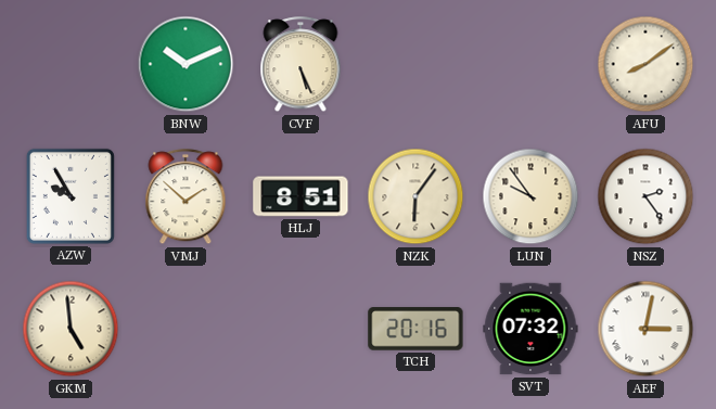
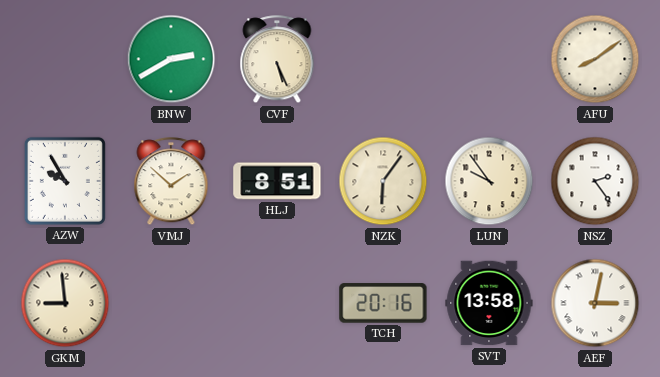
BNW: 10:11 -> 2:40 (171, 59)
GKM: 4:59 -> 8:59 (65, 303)
SVT: 07:32 -> 13:58 (489, 303)
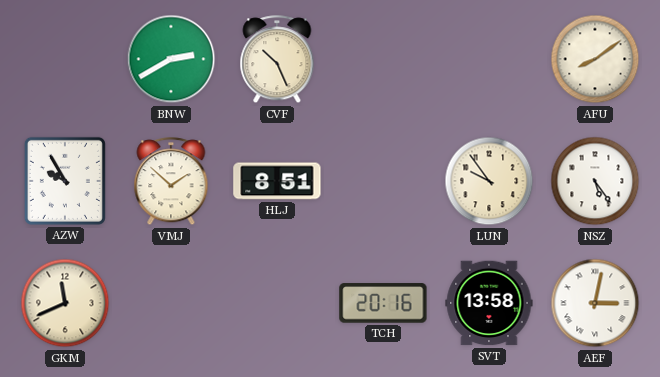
CVF: 5:26 -> 10:26 (277, 60)
NZK: 6:06 -> none (383, 181)
NSZ: 2:24 -> 5:24 (595, 181)
GKM: 8:59 -> 11:41 (65, 303)
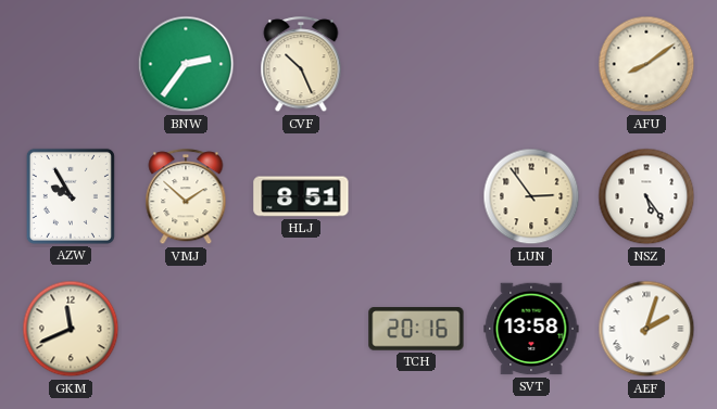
BNW: 2:40 -> 2:36 (186, 64)
LUN: 9:54 -> 2:54 (531, 196)
AEF: 3:02 -> 2:03 (646, 329)
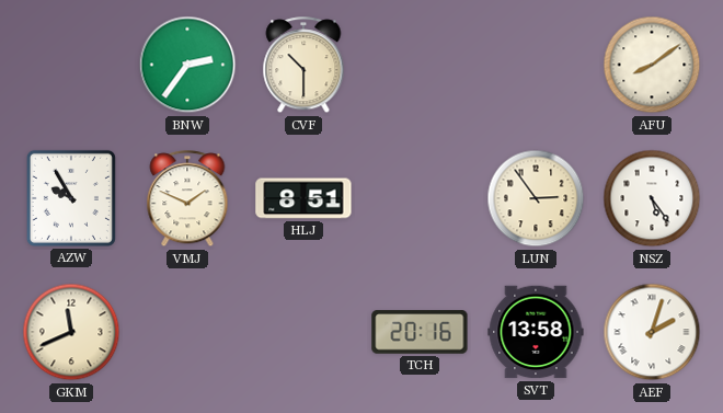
CVF: 10:26 -> 10:30 (303, 66)
VMJ: 1:52 -> 1:49 (187, 199)
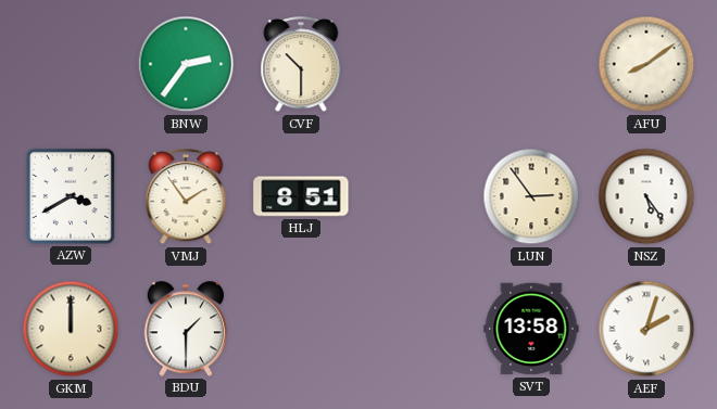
AZW: 9:55 -> 3:40 (71, 196)
VMJ: 1:49 -> 1:54 (186, 197)
GKM: 11:41 -> 12:00 (71, 329)
BDU: none -> 1:30 (186, 329)
TCH: 20:16 -> none (420, 332)
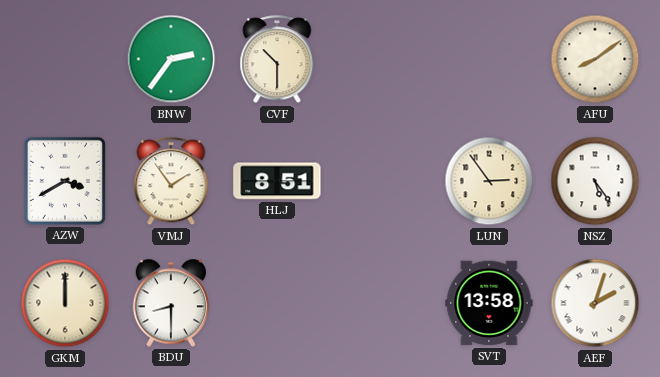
BDU: 1:30 -> 8:30 (171, 303)
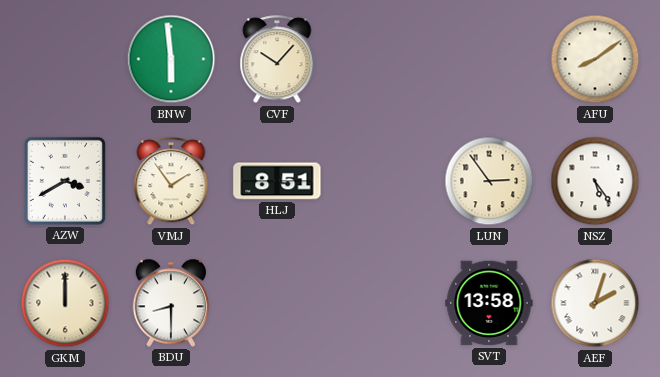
BNW: 2:36 -> 5:59 (171, 59)
CVF: 10:30 -> 10:07 (277, 60)
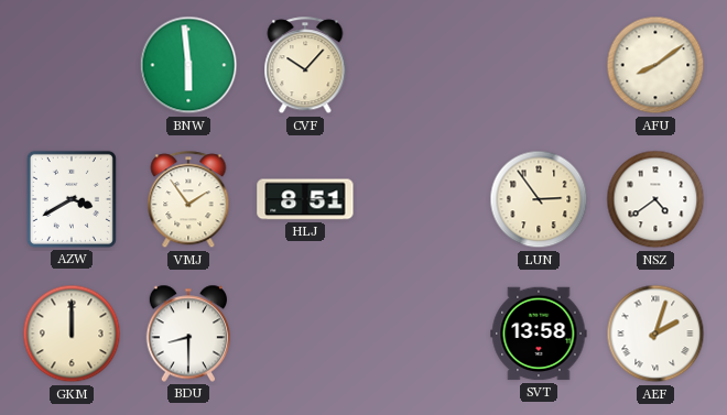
NSZ: 5:24 -> 4:39 (655, 199)
